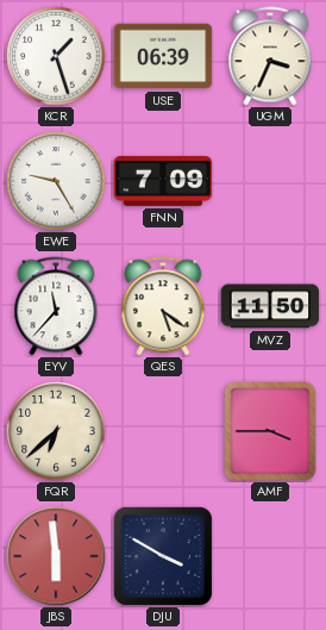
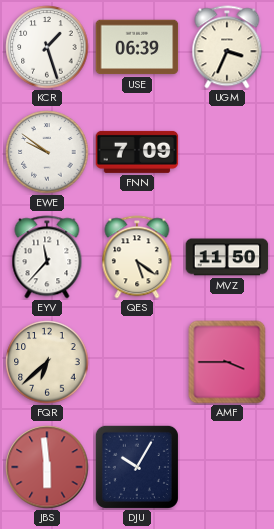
EWE: 9:25 -> 9:51 (47, 152)
DJU: 3:50 -> 10:05 (137, 467)
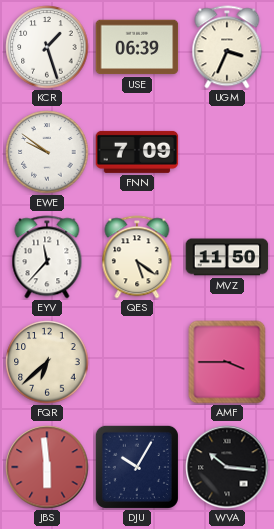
WVA: none -> 10:16 (227, 467)
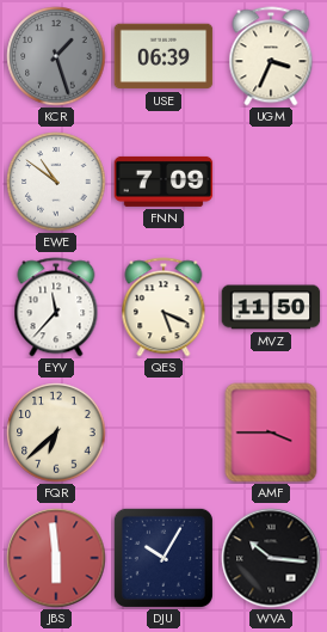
KCR dial: white -> grey (56, 56)
EWE: 9:51 -> 10:51 (56, 182)
QES: 5:21 -> 5:19 (163, 307)
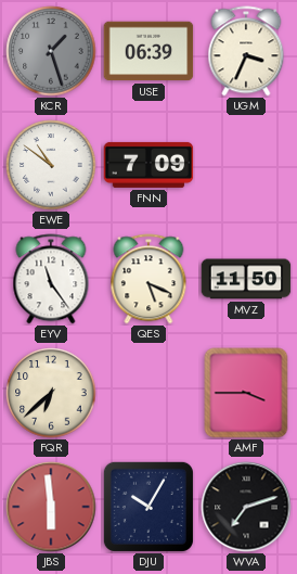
EYV: 11:37 -> 11:24 (51, 279)
WVA: 10:16 -> 7:12 (246, 507)
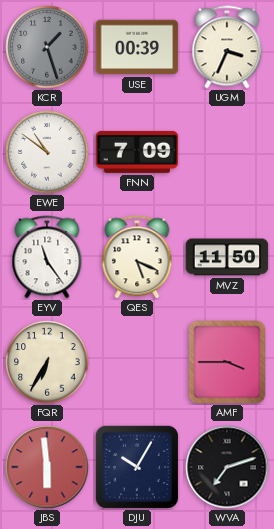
USE: 06:39 -> 00:39 (137, 47)
FQR: 6:38 -> 6:35 (47, 362)
